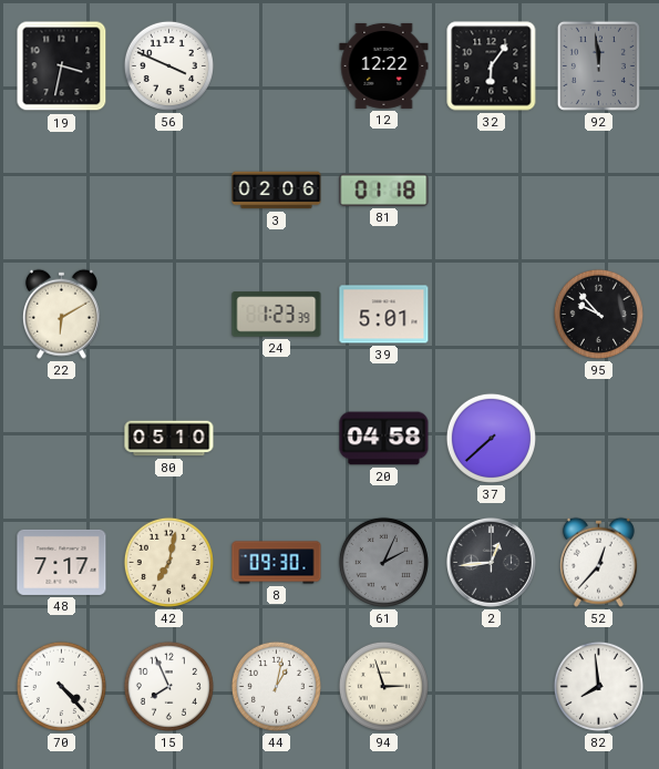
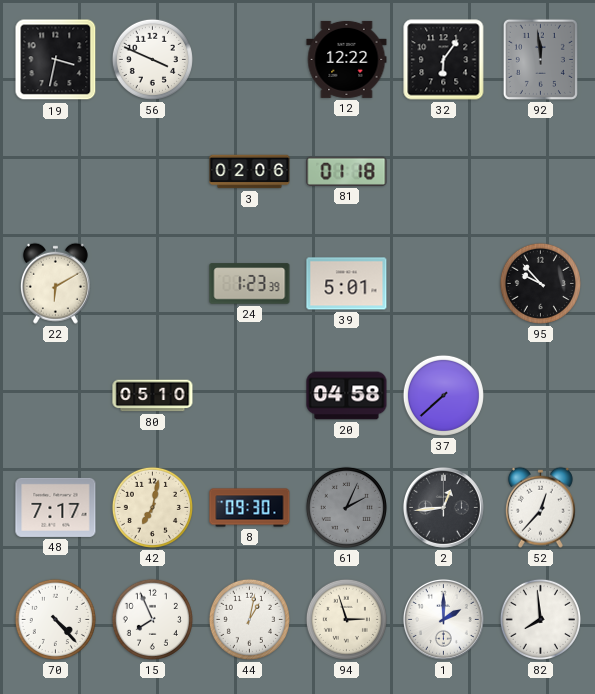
1: none -> 2:00 (443, 619)
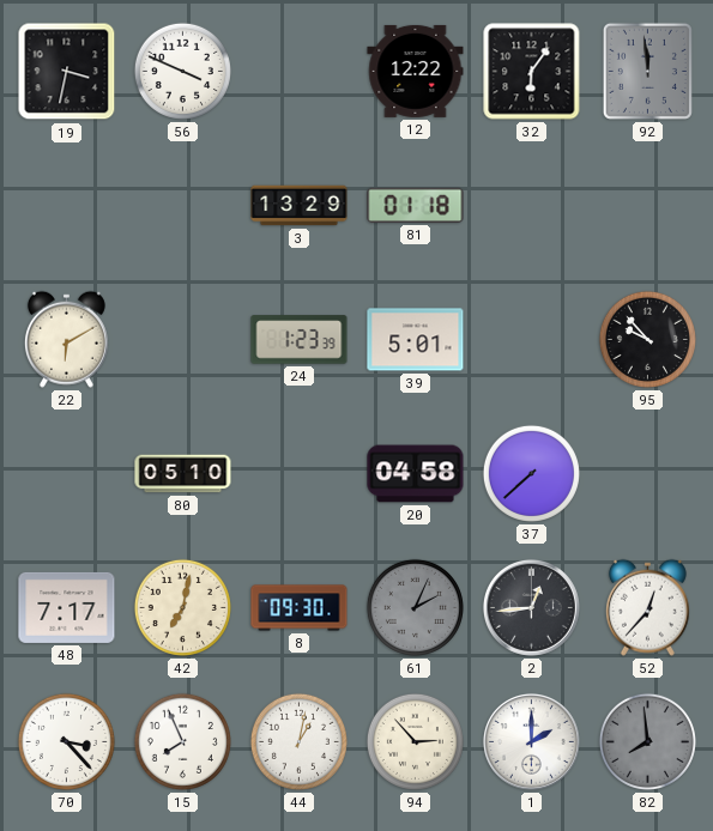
3: 02:06 -> 13:29 (300, 206)
70: 4:23 -> 3:23 (66, 741)
94: 2:57 -> 2:53 (415, 741)
82 dial: white -> grey (647, 741)
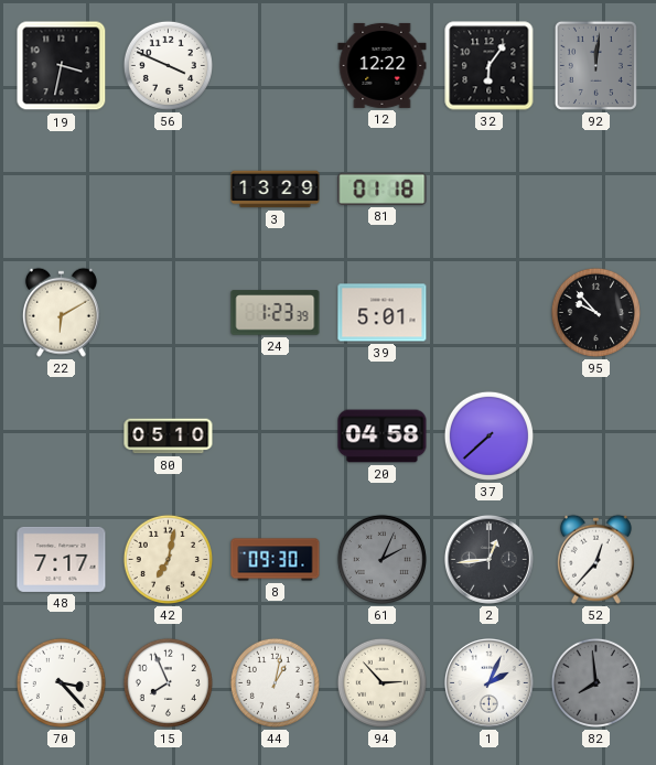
92: 11:59 -> 12:01 (595, 65)
1: 2:00 -> 2:04 (488, 682)
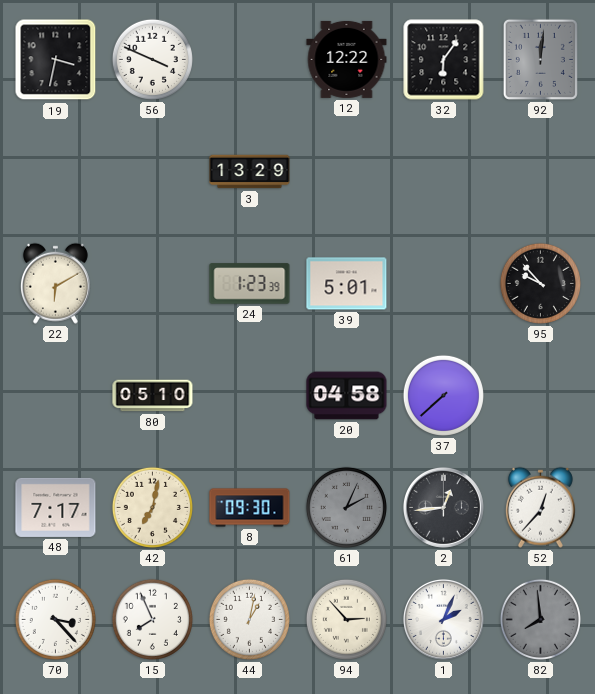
81: 01:18 -> none (383, 188)
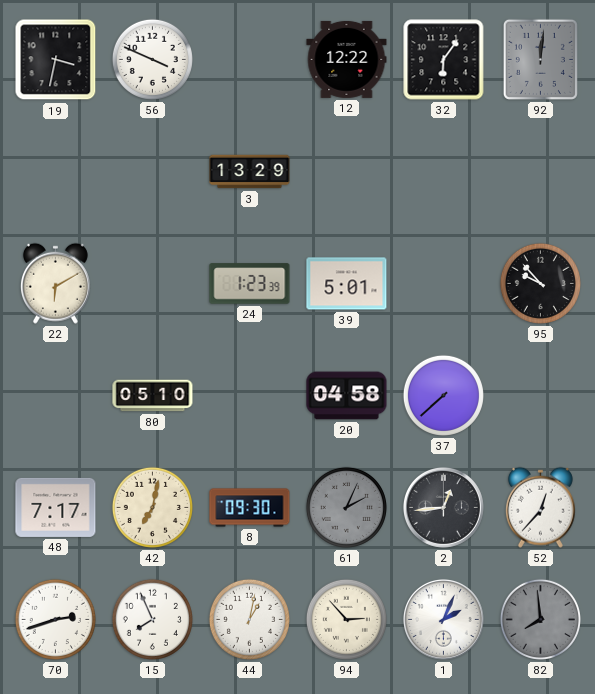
70: 3:23 -> 2:42 (55, 619)
